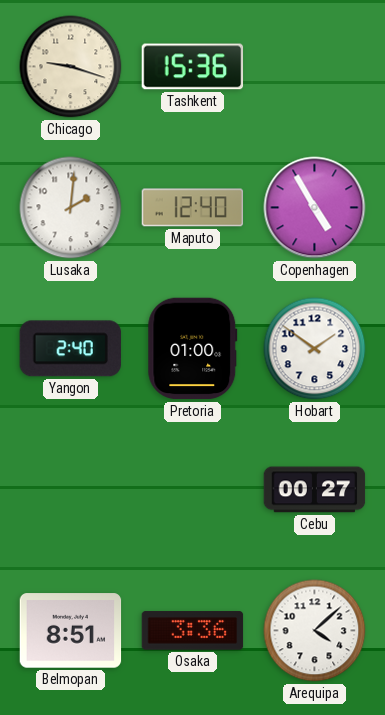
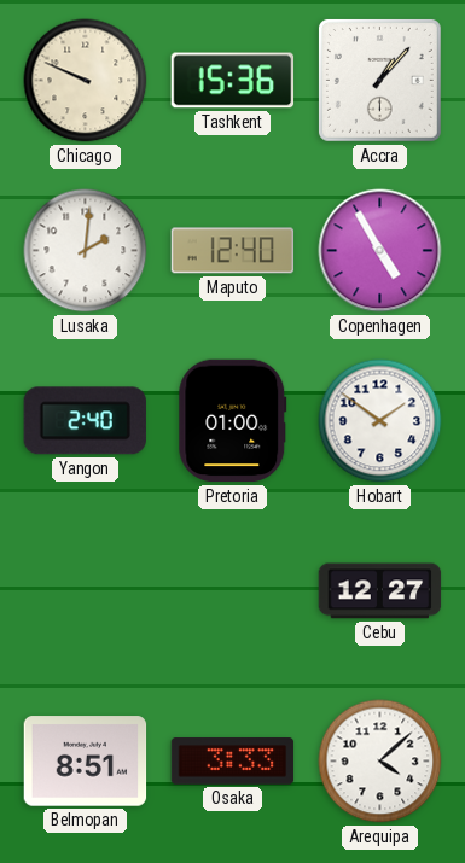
Chicago: 9:18 -> 9:49 (86, 81)
Accra: none -> 1:07 (379, 80)
Cebu: 00:27 -> 12:27 (380, 591)
Osaka: 3:36 -> 3:33 (233, 762)
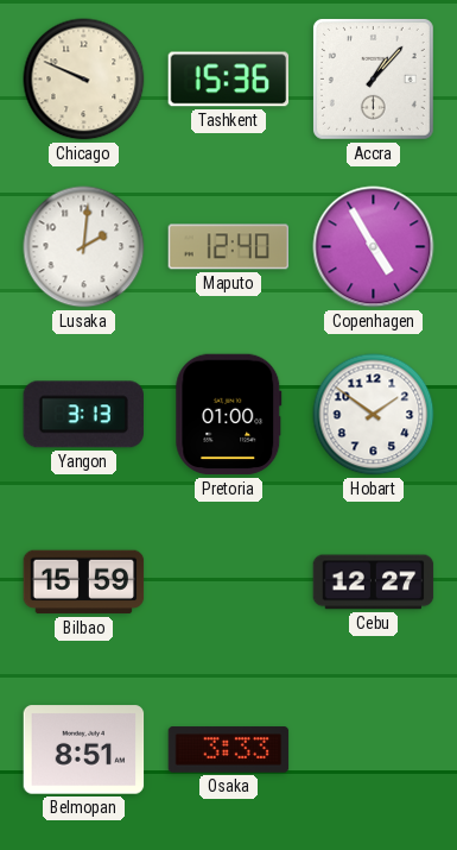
Yangon: 2:40 -> 3:13 (83, 415)
Bilbao: none -> 15:59 (84, 583)
Arequipa: 4:08 -> none (380, 762)
